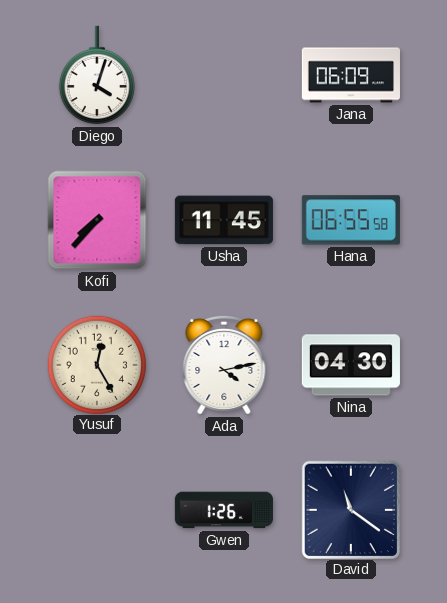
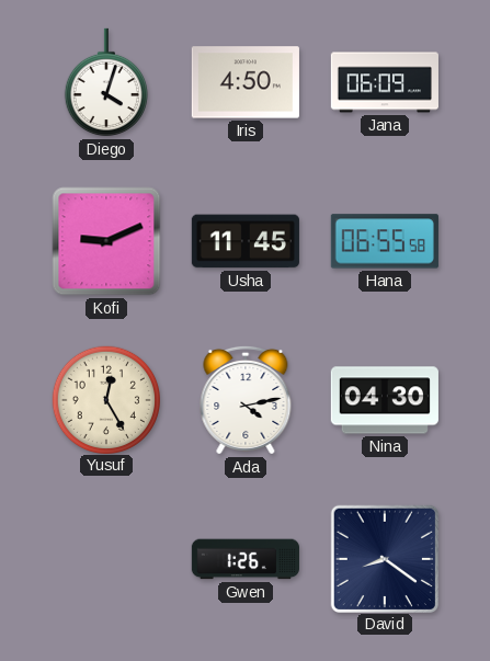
Iris: none -> 4:50 (246, 82)
Kofi: 7:37 -> 9:11 (106, 241)
David: 11:21 -> 8:21 (384, 558)
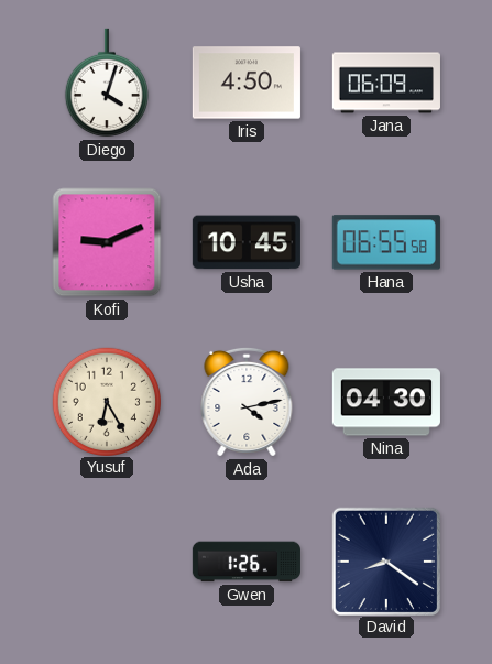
Usha: 11:45 -> 10:45 (247, 242)
Yusuf: 12:25 -> 6:25 (106, 401)
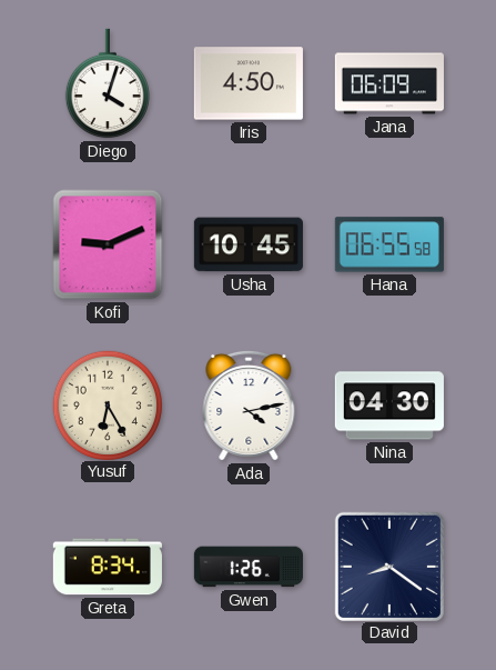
Greta: none -> 8:34 (108, 567)
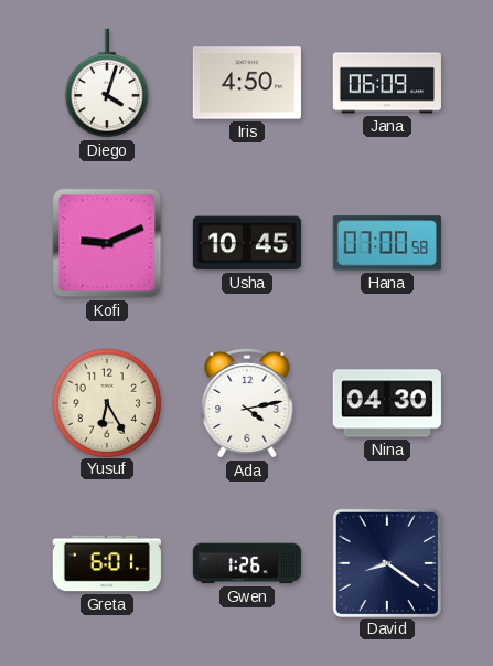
Hana: 06:55 -> 07:00 (387, 243)
Greta: 8:34 -> 6:01 (107, 563)
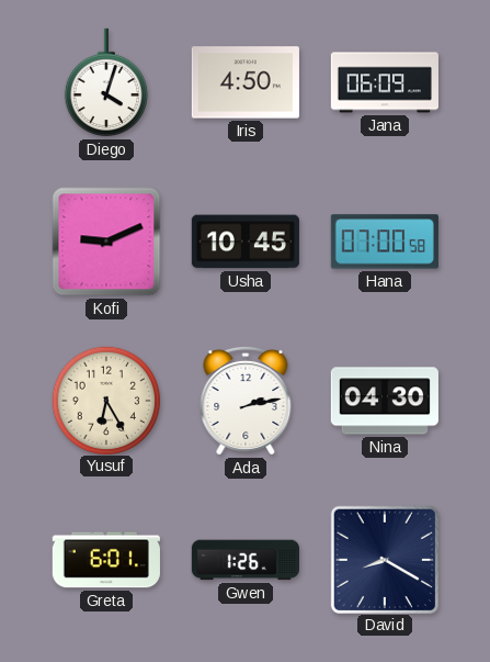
Ada: 4:13 -> 2:13 (246, 401)
David: 8:21 -> 8:20 (384, 559)
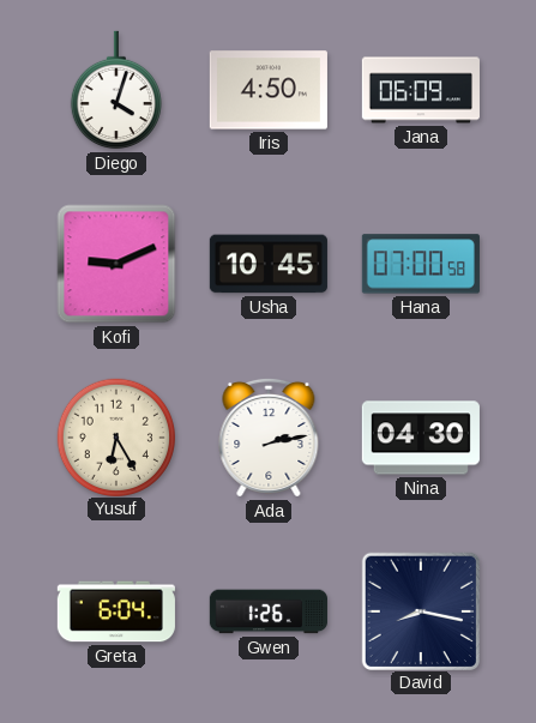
Greta: 6:01 -> 6:04 (116, 611)
David: 8:20 -> 8:17 (420, 610)
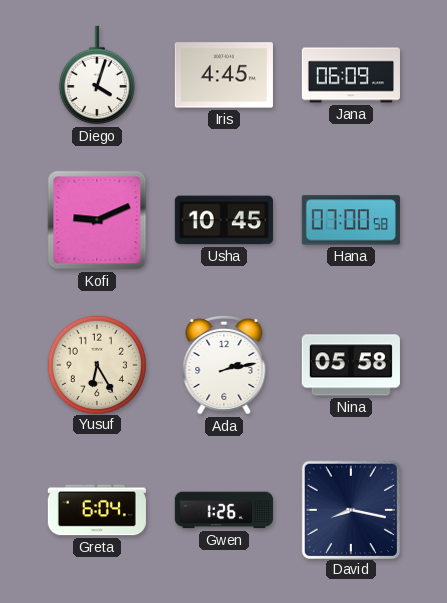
Iris: 4:50 -> 4:45 (224, 75)
Nina: 04:30 -> 05:58 (351, 365)
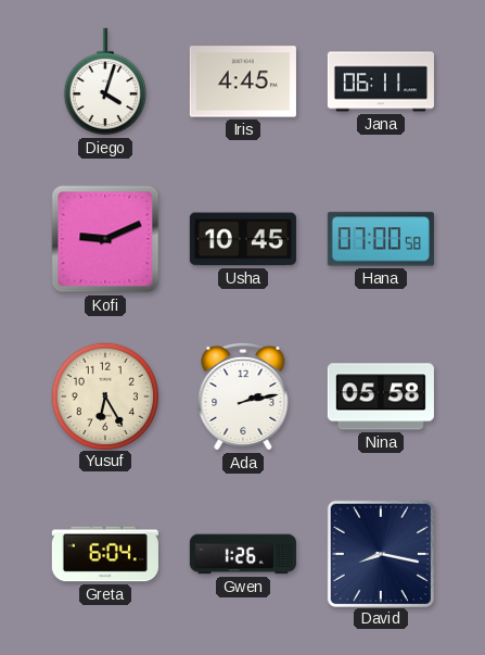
Jana: 06:09 -> 06:11 (381, 81)
